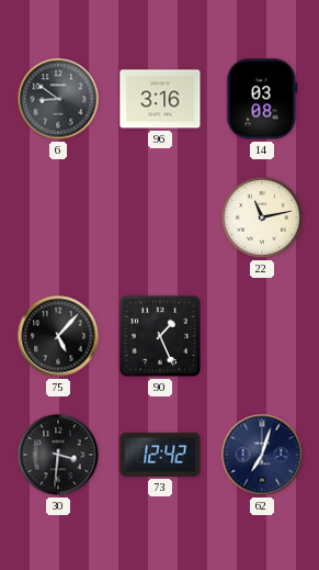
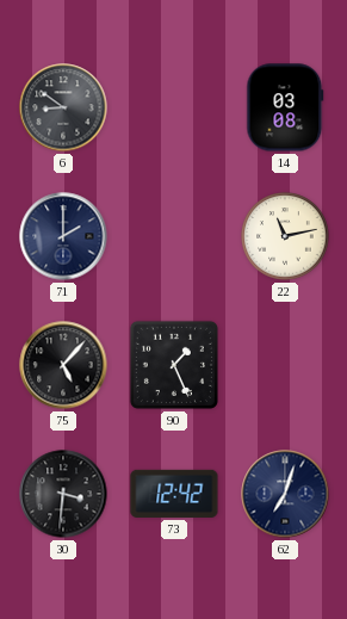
96: 3:16 -> none (160, 99)
71: none -> 2:00 (63, 236)
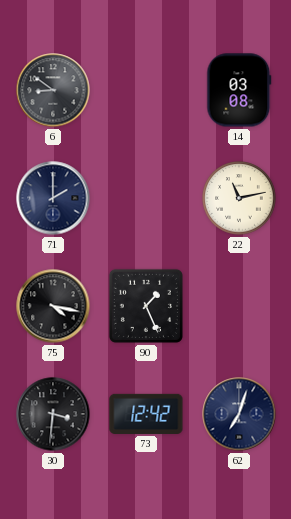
75: 5:07 -> 4:17 (53, 306)
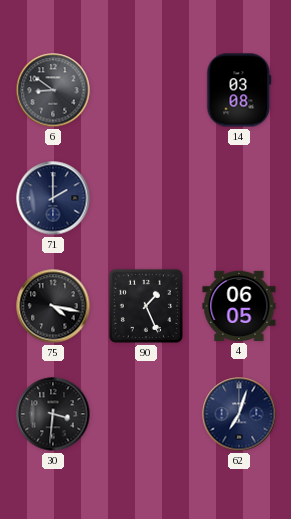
22: 11:13 -> none (239, 198)
4: none -> 06:05 (239, 306)
73: 12:42 -> none (146, 414)
